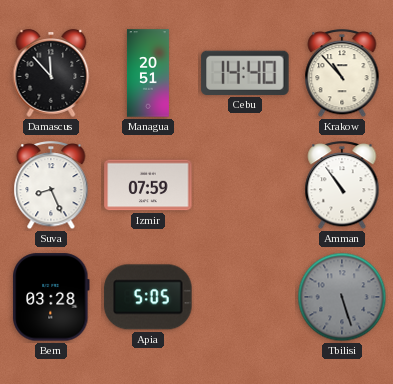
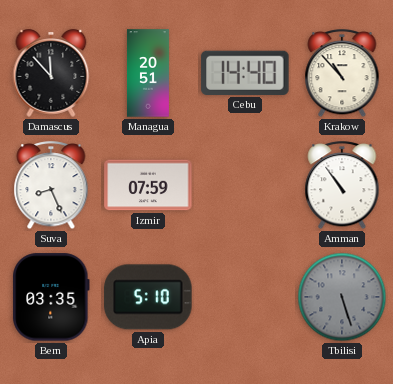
Bern: 03:28 -> 03:35 (51, 297)
Apia: 5:05 -> 5:10 (148, 297)
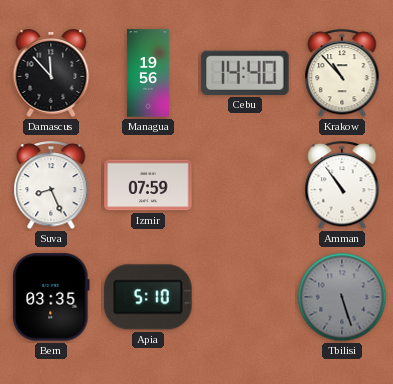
Managua: 20:51 -> 19:56 (148, 73)
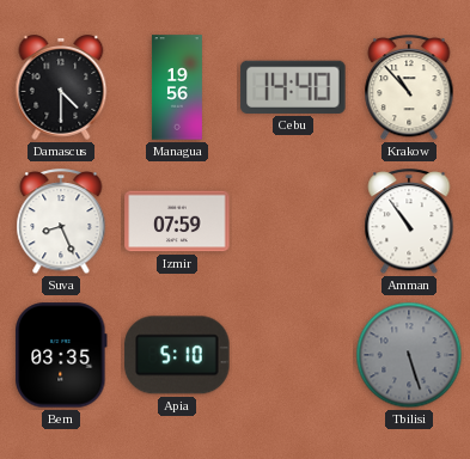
Damascus: 11:53 -> 4:30 (61, 87)
